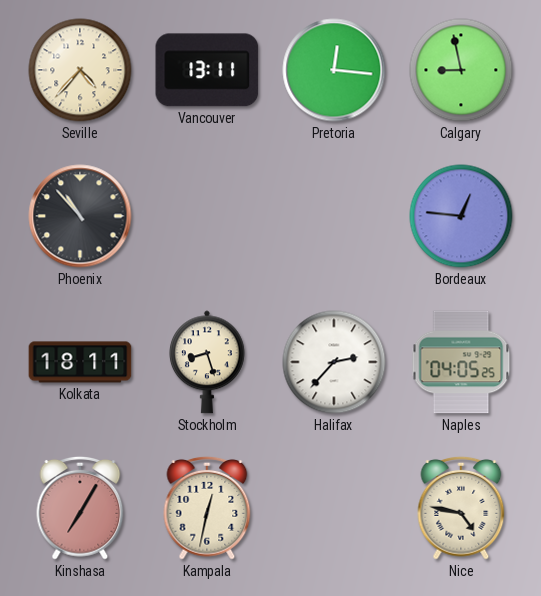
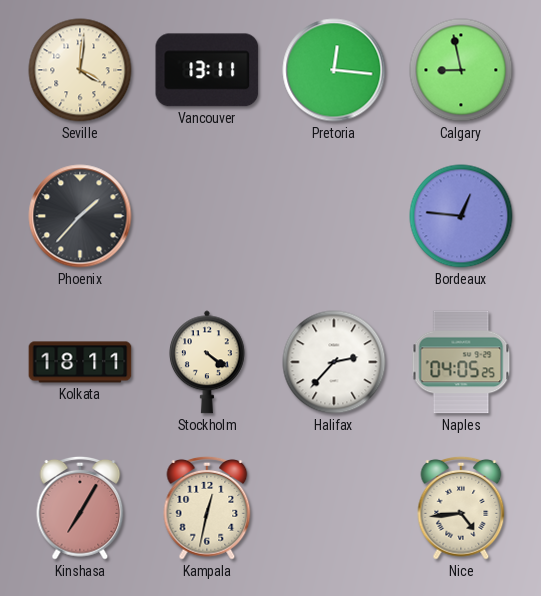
Seville: 4:37 -> 4:01 (80, 70)
Phoenix: 10:53 -> 1:37 (80, 216)
Stockholm: 8:27 -> 4:21 (208, 362)
Nice: 4:47 -> 4:44 (461, 508)
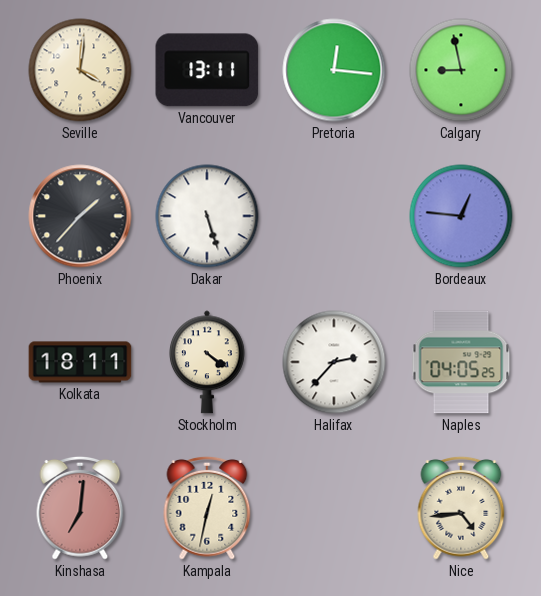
Dakar: none -> 5:27 (207, 216)
Kinshasa: 7:05 -> 7:01 (80, 508)
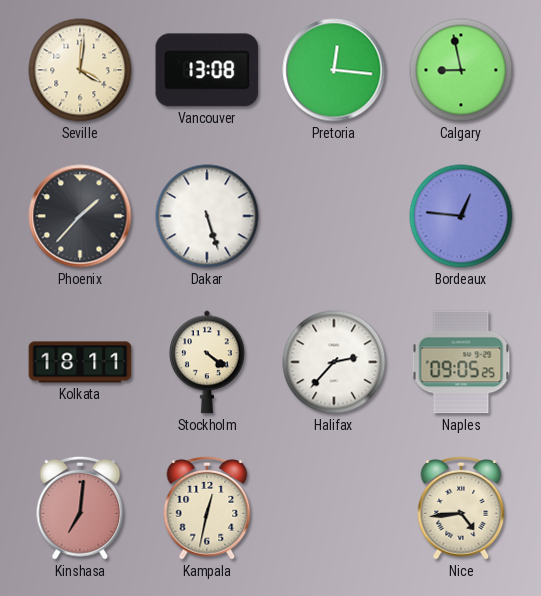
Vancouver: 13:11 -> 13:08 (207, 70)
Naples: 04:05 -> 09:05 (461, 362)
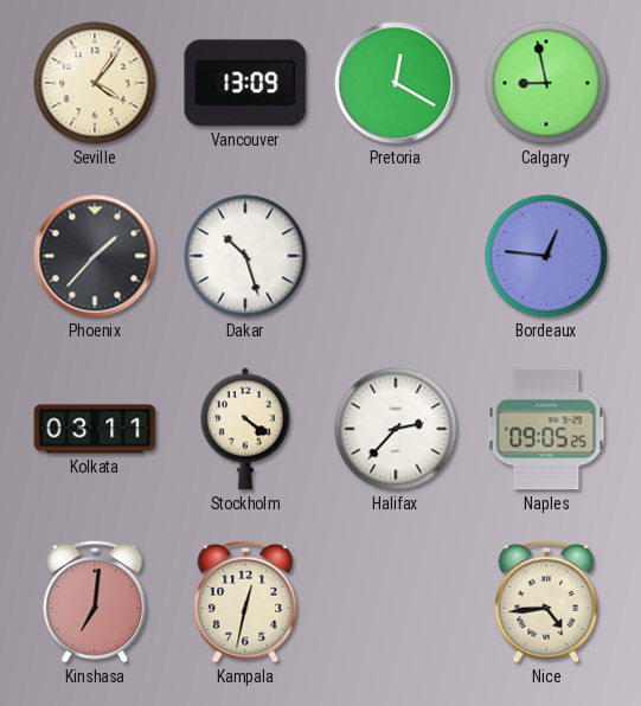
Seville: 4:01 -> 4:06 (95, 83)
Vancouver: 13:08 -> 13:09 (245, 83)
Pretoria: 12:16 -> 12:20 (396, 83)
Dakar: 5:27 -> 10:27 (245, 256)
Kolkata: 18:11 -> 03:11 (95, 429)
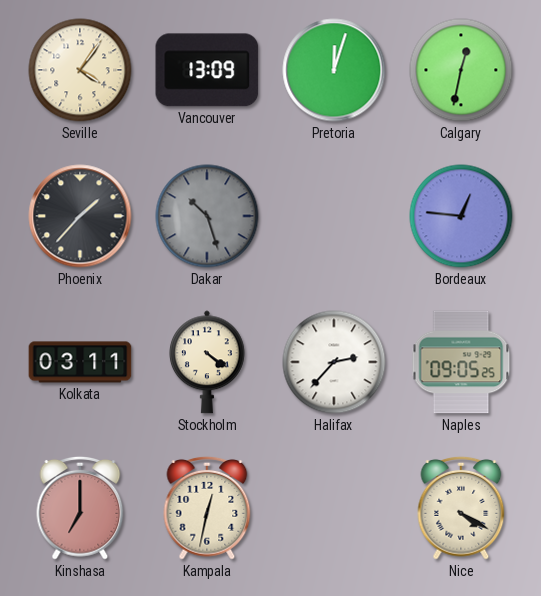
Pretoria: 12:20 -> 12:03 (334, 70)
Calgary: 8:58 -> 12:32 (461, 70)
Dakar dial: white -> grey (207, 216)
Kinshasa: 7:01 -> 7:00 (80, 508)
Nice: 4:44 -> 4:20 (461, 508)
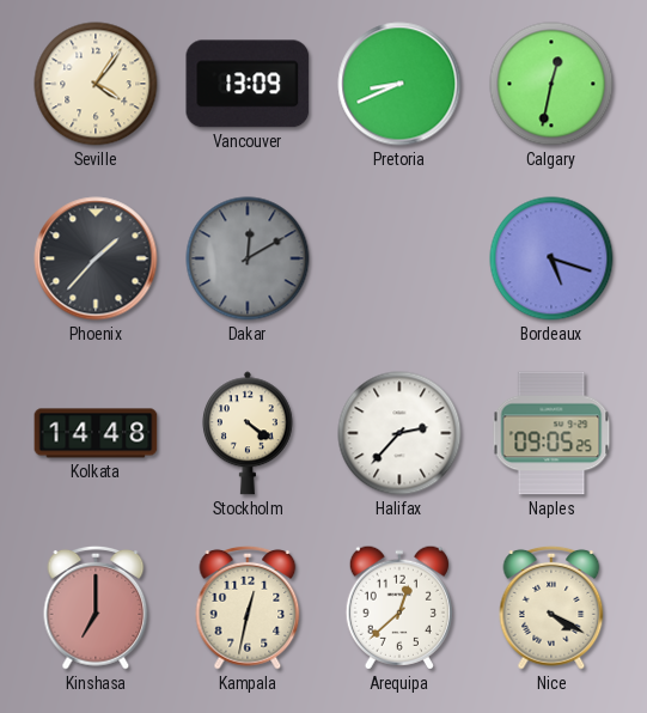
Pretoria: 12:03 -> 8:41 (399, 84)
Dakar: 10:27 -> 12:10 (248, 258)
Bordeaux: 12:46 -> 5:18 (551, 258)
Kolkata: 03:11 -> 14:48 (96, 433)
Arequipa: none -> 12:38 (399, 608)
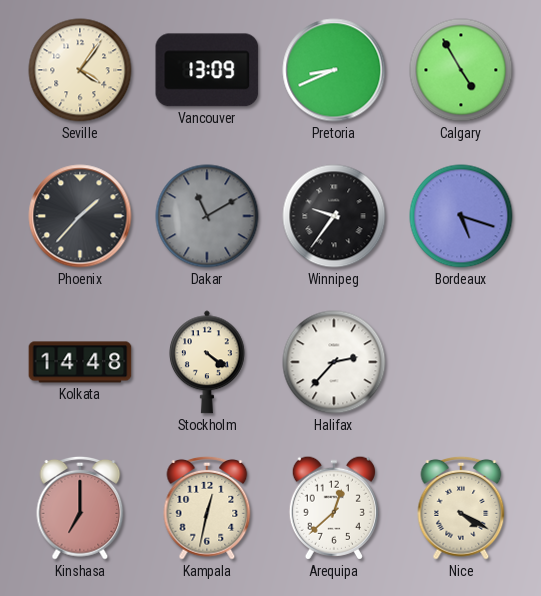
Calgary: 12:32 -> 4:55 (461, 70)
Dakar: 12:10 -> 11:10 (207, 216)
Winnipeg: none -> 9:36 (334, 216)
Naples: 09:05 -> none (551, 433)
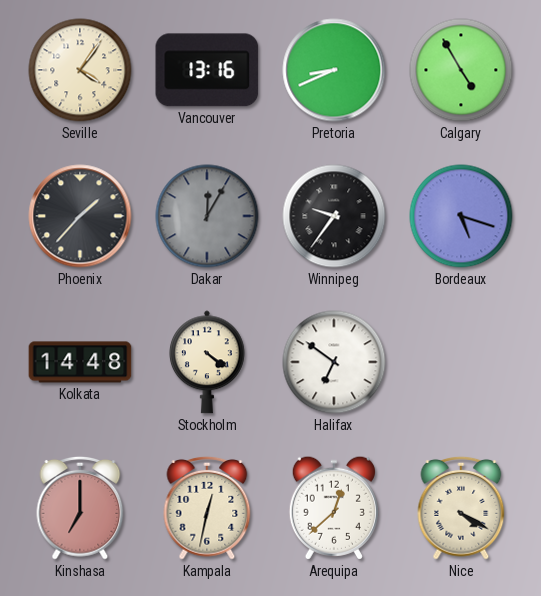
Vancouver: 13:09 -> 13:16 (207, 70)
Dakar: 11:10 -> 12:05 (207, 216)
Halifax: 2:37 -> 6:51 (334, 362)
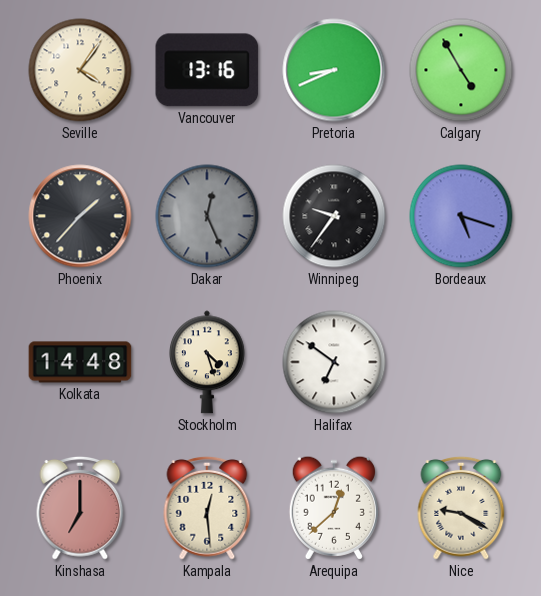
Dakar: 12:05 -> 12:26 (207, 216)
Stockholm: 4:21 -> 4:27 (208, 362)
Kampala: 12:32 -> 12:29 (207, 508)
Nice: 4:20 -> 9:20 (461, 508)
